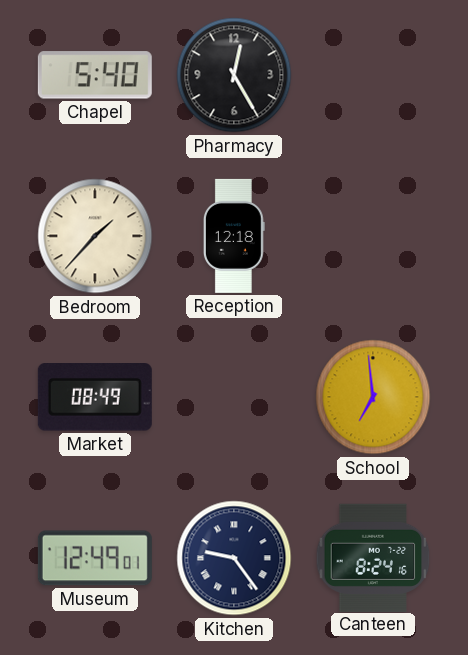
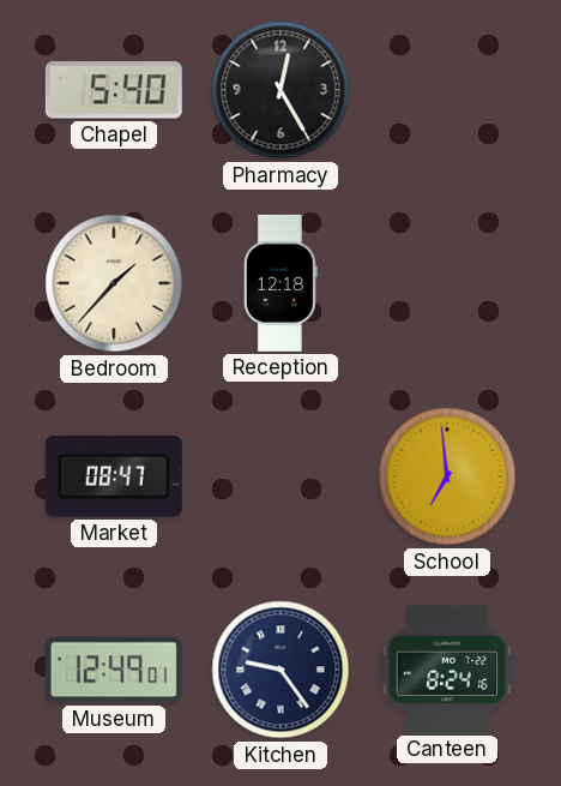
Market: 08:49 -> 08:47 (114, 476)
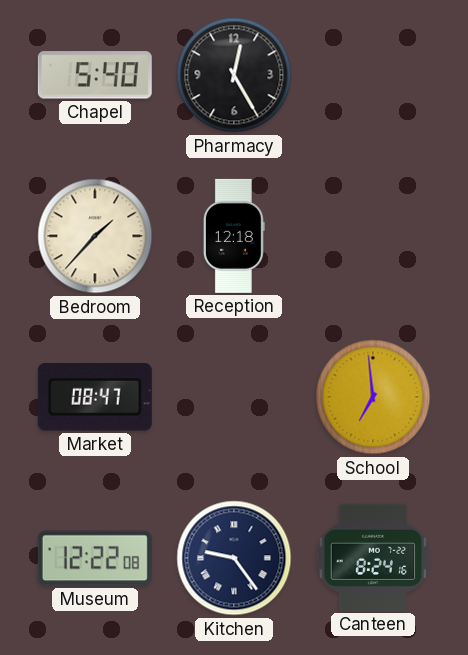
Museum: 12:49 -> 12:22 (95, 558)
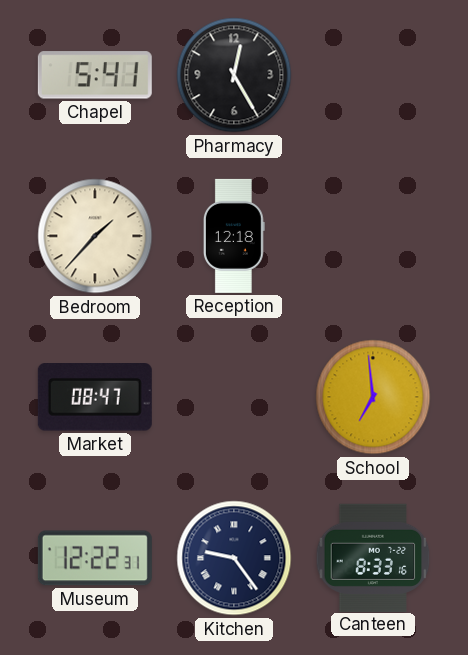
Chapel: 5:40 -> 5:41 (95, 75)
Museum: 12:22:08 -> 12:22:31 (95, 558)
Canteen: 8:24 -> 8:33 (373, 557)
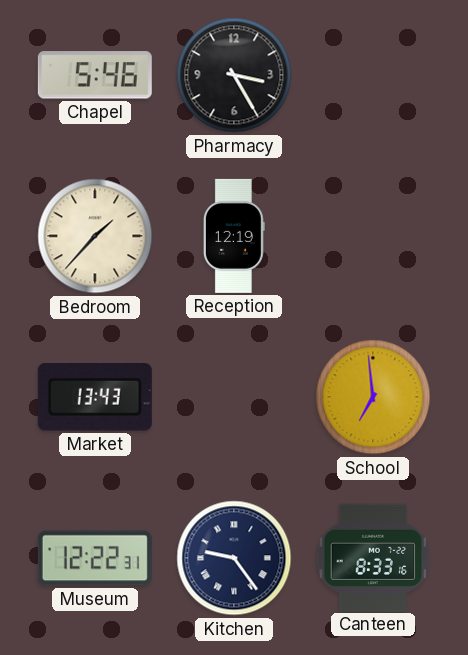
Chapel: 5:41 -> 5:46 (95, 75)
Pharmacy: 12:25 -> 3:25 (234, 75)
Reception: 12:18 -> 12:19 (234, 236)
Market: 08:47 -> 13:43 (95, 397)
